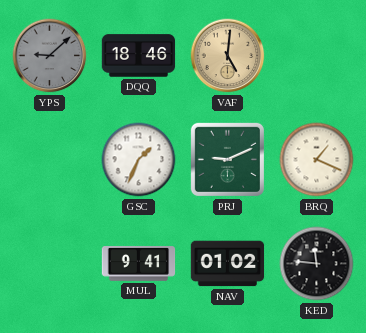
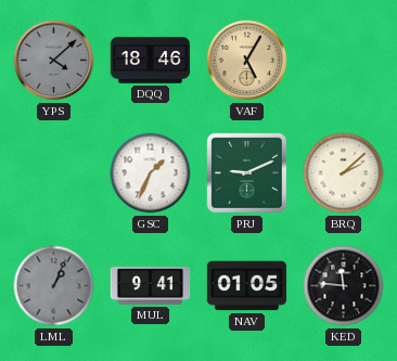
YPS: 9:08 -> 4:08 (54, 61)
VAF: 5:01 -> 5:05 (247, 61)
BRQ: 1:19 -> 2:08 (344, 173)
LML: none -> 1:04 (54, 286)
NAV: 01:02 -> 01:05 (247, 286)
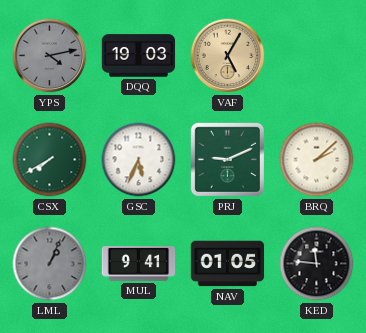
YPS: 4:08 -> 4:13 (50, 56)
DQQ: 18:46 -> 19:03 (139, 56)
CSX: none -> 7:40 (50, 160)
GSC: 1:34 -> 5:34 (139, 160)
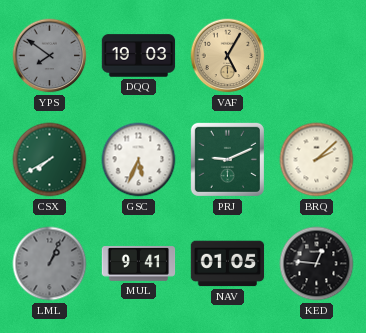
YPS: 4:13 -> 7:51 (50, 56)
KED: 11:46 -> 12:46 (317, 264)
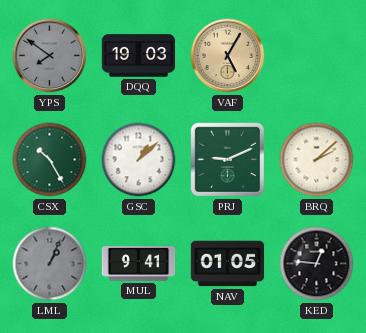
CSX: 7:40 -> 10:25 (50, 160)
GSC: 5:34 -> 1:08 (139, 160)
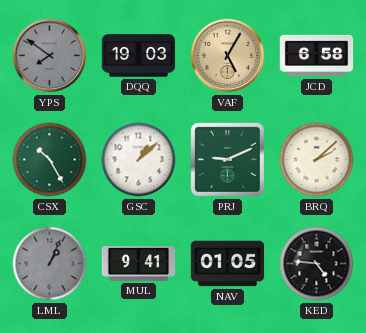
JCD: none -> 6:58 (317, 56)
KED: 12:46 -> 4:46 (317, 264)
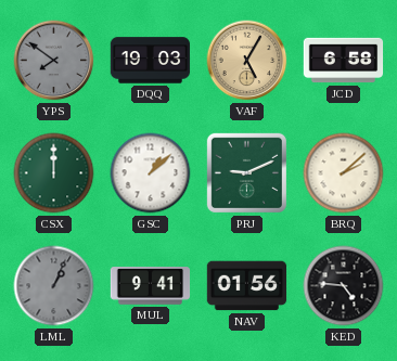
CSX: 10:25 -> 12:00 (54, 173)
NAV: 01:05 -> 01:56 (247, 286)
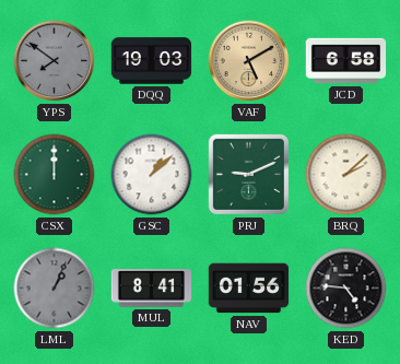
VAF: 5:05 -> 5:10 (249, 61)
MUL: 9:41 -> 8:41 (152, 289)
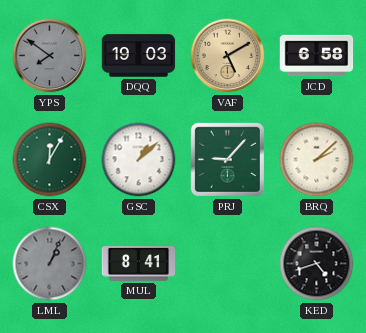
CSX: 12:00 -> 12:05 (50, 160)
PRJ: 9:11 -> 9:07 (227, 159)
NAV: 01:56 -> none (249, 289)
KED: 4:46 -> 4:42 (317, 264)
